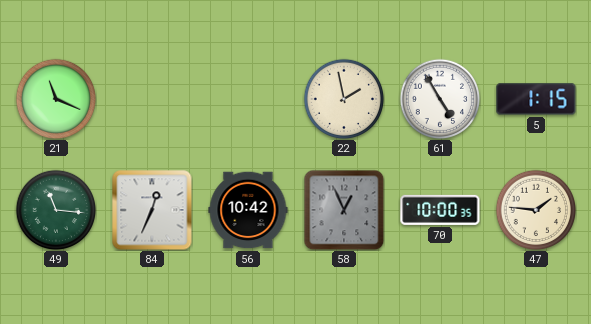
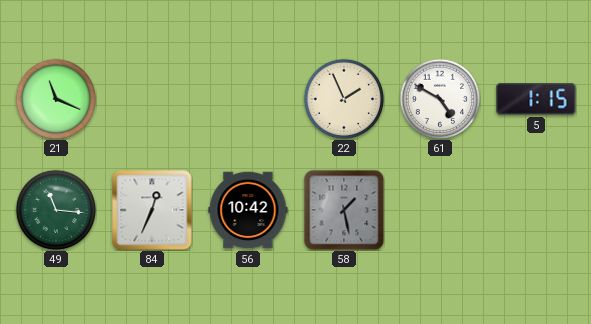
22: 1:58 -> 1:56 (344, 99)
61: 4:55 -> 4:50 (440, 99)
58: 12:56 -> 1:28 (344, 210)
70: 10:00 -> none (440, 210)
47: 1:46 -> none (536, 210)
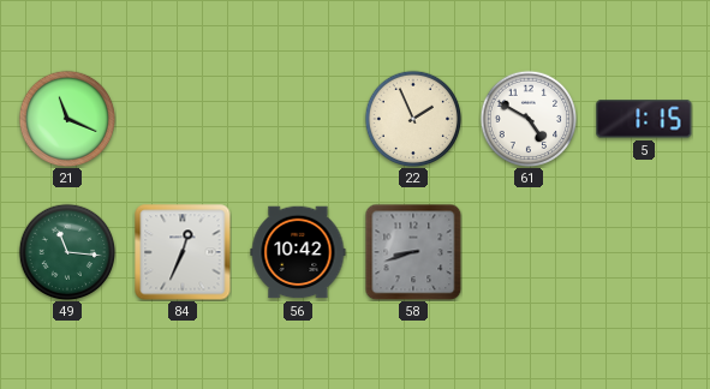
58: 1:28 -> 8:42 (413, 252)
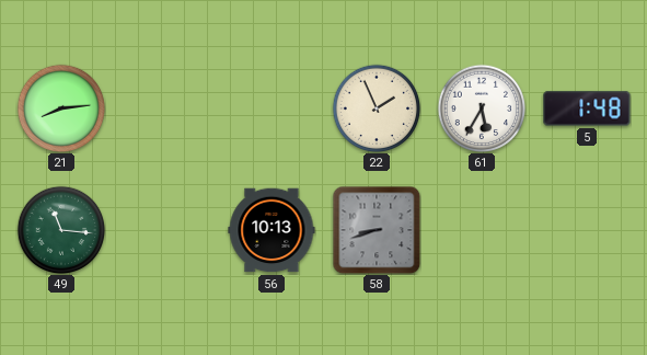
21: 11:19 -> 8:14 (61, 108)
61: 4:50 -> 5:35 (482, 108)
5: 1:15 -> 1:48 (587, 108)
84: 12:34 -> none (183, 252)
56: 10:42 -> 10:13 (271, 230)
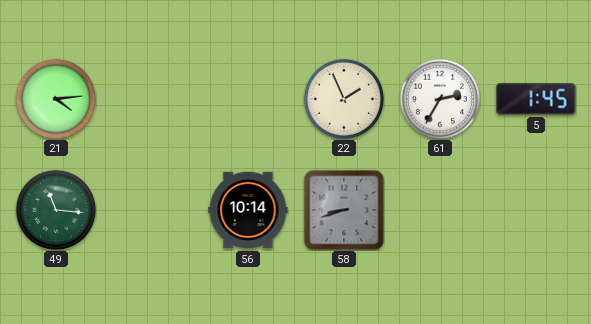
21: 8:14 -> 4:14 (56, 99)
61: 5:35 -> 2:35 (440, 99)
5: 1:48 -> 1:45 (536, 99)
56: 10:13 -> 10:14 (248, 210)
